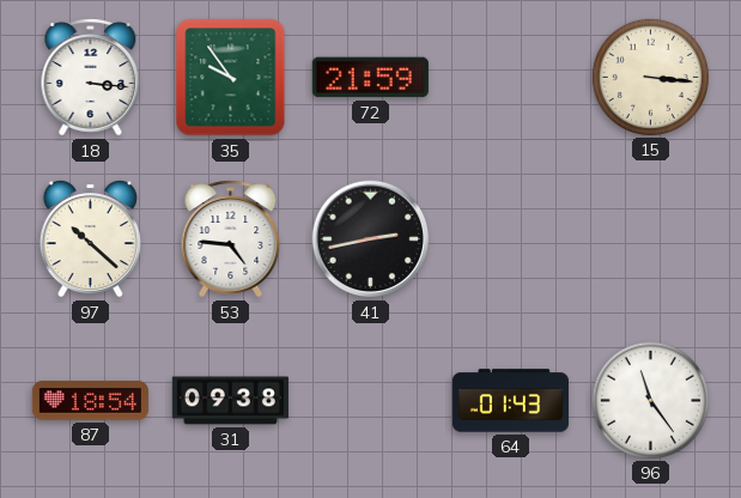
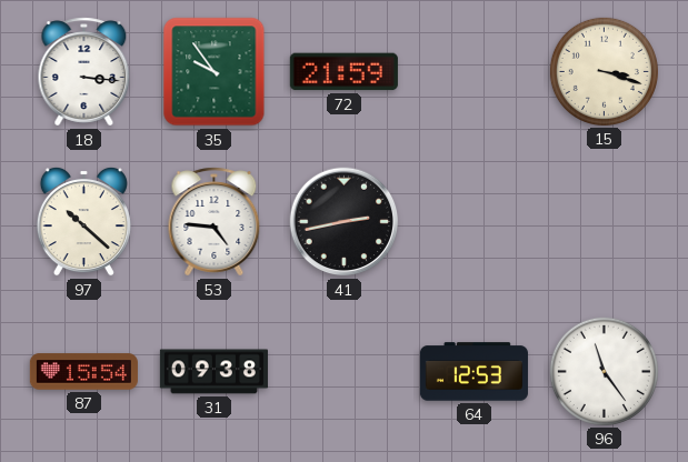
15: 3:16 -> 3:18 (604, 71)
87: 18:54 -> 15:54 (83, 372)
64: 01:43 -> 12:53 (473, 372)
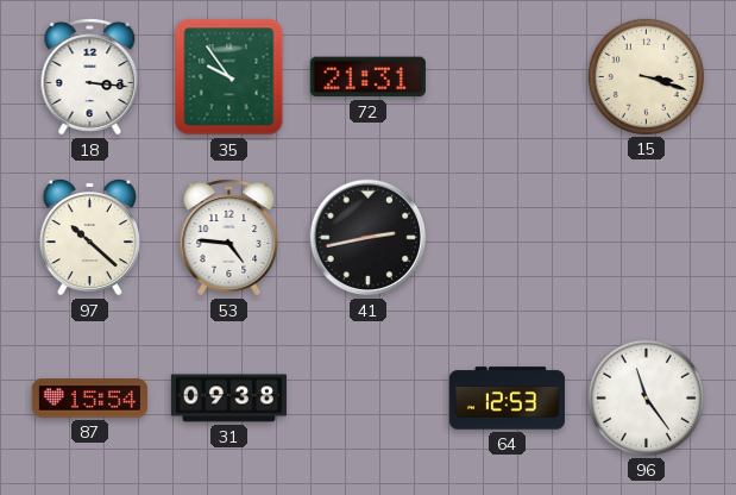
72: 21:59 -> 21:31 (367, 77)
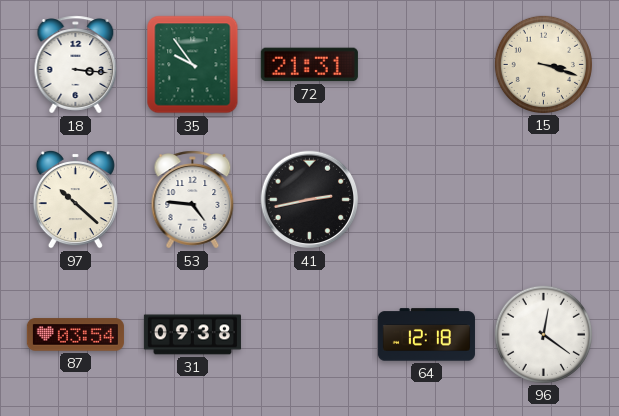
87: 15:54 -> 03:54 (75, 335)
64: 12:53 -> 12:18 (426, 335)
96: 11:24 -> 12:21 (543, 334)
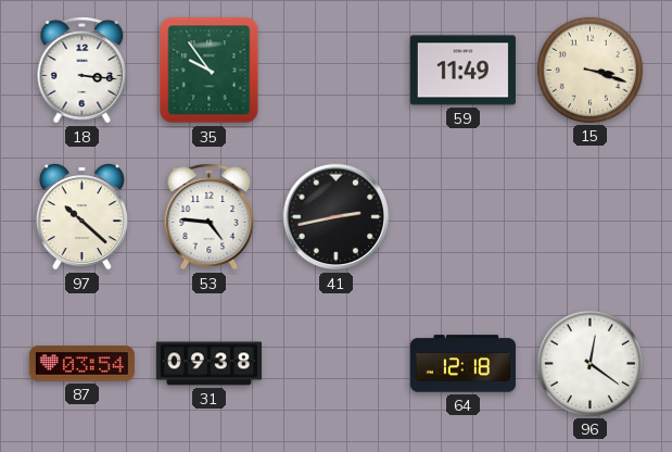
72: 21:31 -> none (309, 65)
59: none -> 11:49 (462, 71)
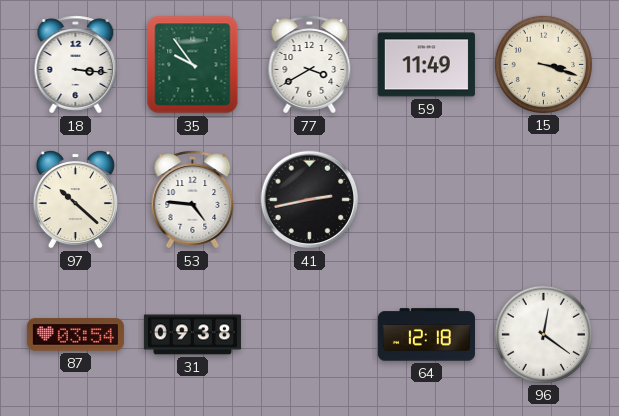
77: none -> 3:40 (310, 65)
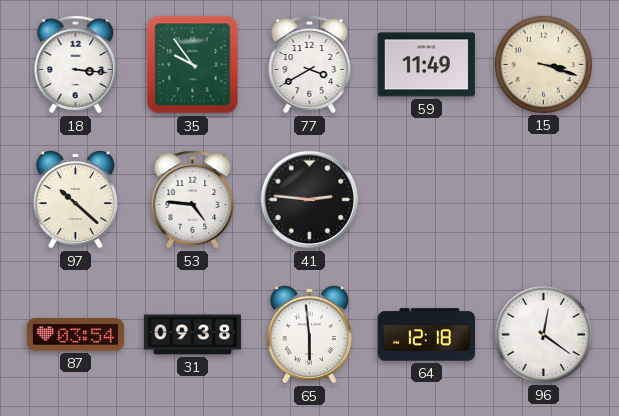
41: 2:43 -> 2:46 (310, 200)
65: none -> 5:59 (309, 334)
